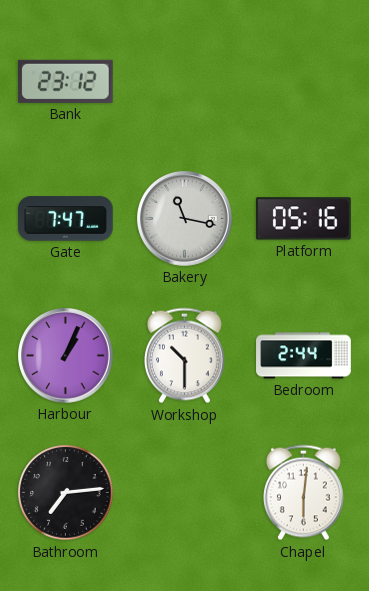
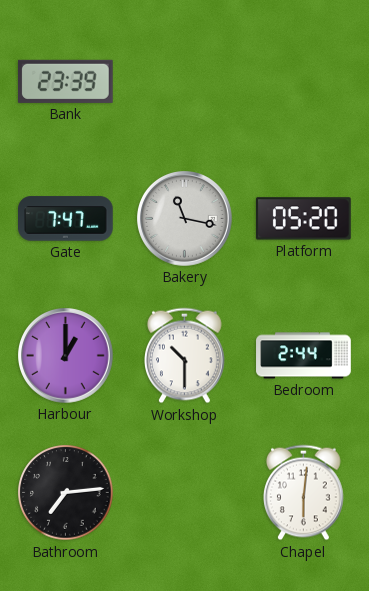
Bank: 23:12 -> 23:39 (65, 81)
Platform: 05:16 -> 05:20 (304, 219)
Harbour: 1:04 -> 1:00 (66, 356)
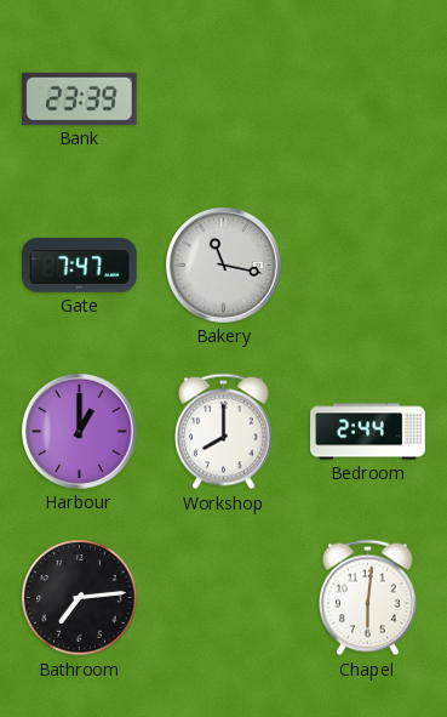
Platform: 05:20 -> none (304, 219)
Workshop: 10:30 -> 8:00 (224, 432)
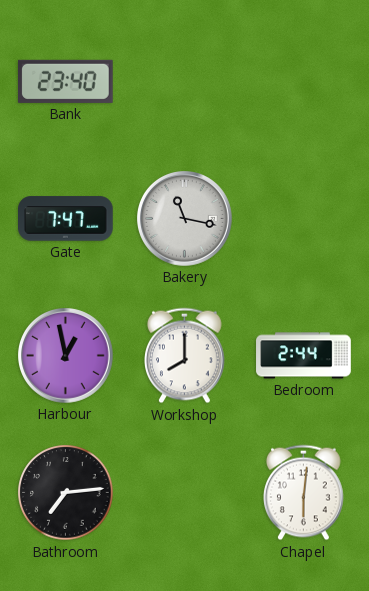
Bank: 23:39 -> 23:40 (65, 81)
Harbour: 1:00 -> 12:58 (66, 356)
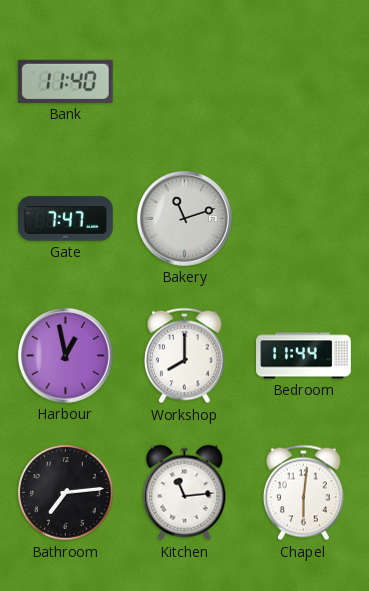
Bank: 23:40 -> 11:40 (65, 81)
Bakery: 11:17 -> 11:12 (185, 219)
Bedroom: 2:44 -> 11:44 (304, 356)
Kitchen: none -> 11:14 (185, 493)
